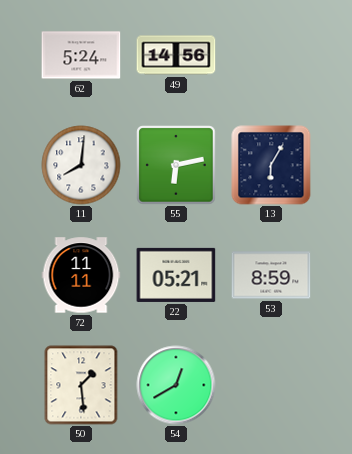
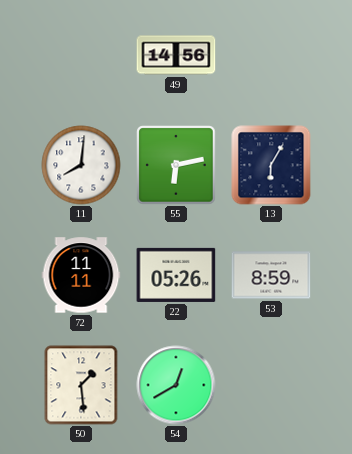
62: 5:24 -> none (81, 55)
22: 05:21 -> 05:26 (176, 275)
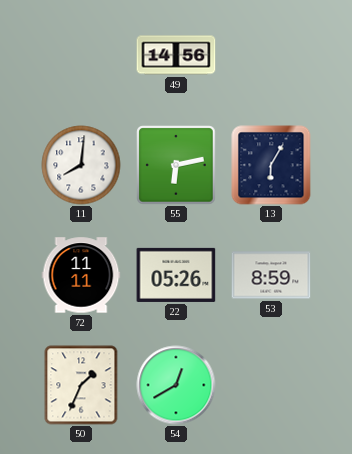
50: 1:29 -> 1:34 (81, 385)
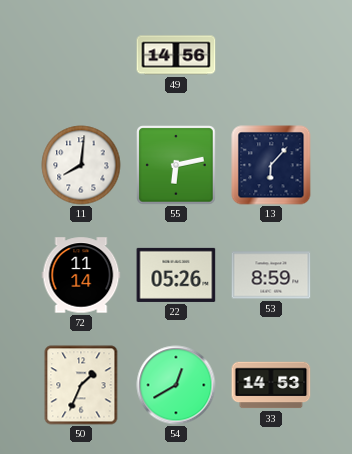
13: 6:05 -> 6:07 (271, 165)
72: 11:11 -> 11:14 (81, 275)
33: none -> 14:53 (271, 385)
